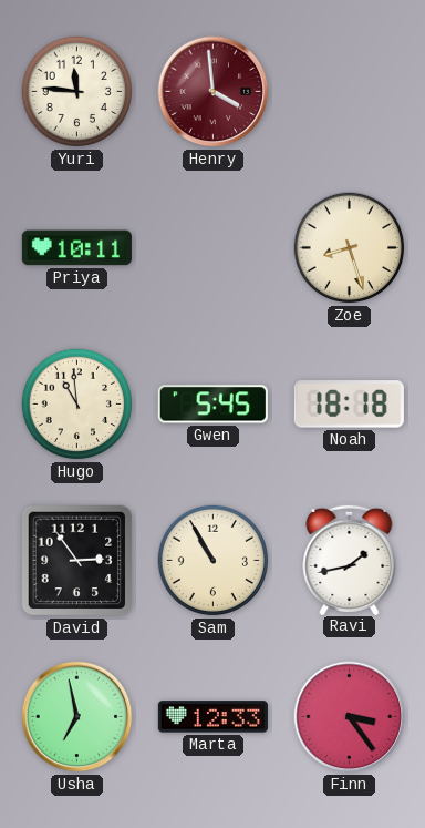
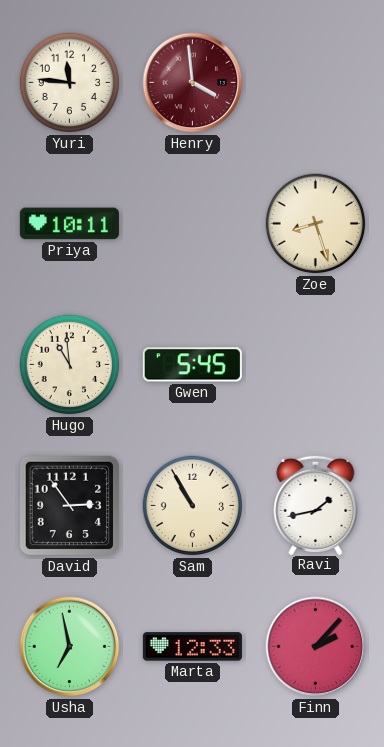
Noah: 18:18 -> none (349, 405)
Finn: 3:24 -> 2:07 (316, 647)
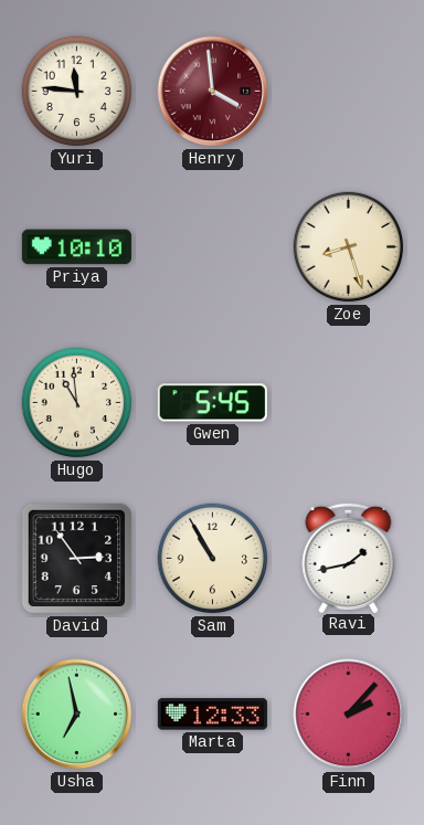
Priya: 10:11 -> 10:10 (76, 247)
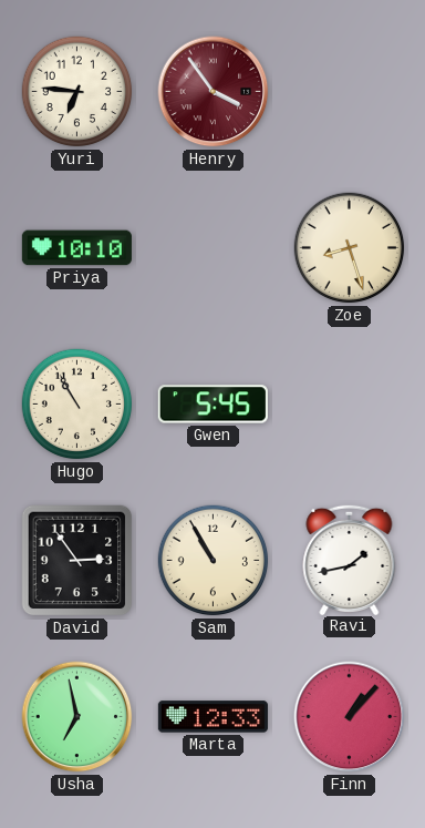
Yuri: 11:46 -> 6:46 (77, 92)
Henry: 3:59 -> 3:54 (214, 92)
Hugo: 10:59 -> 10:55 (77, 405)
Finn: 2:07 -> 1:07 (350, 717)
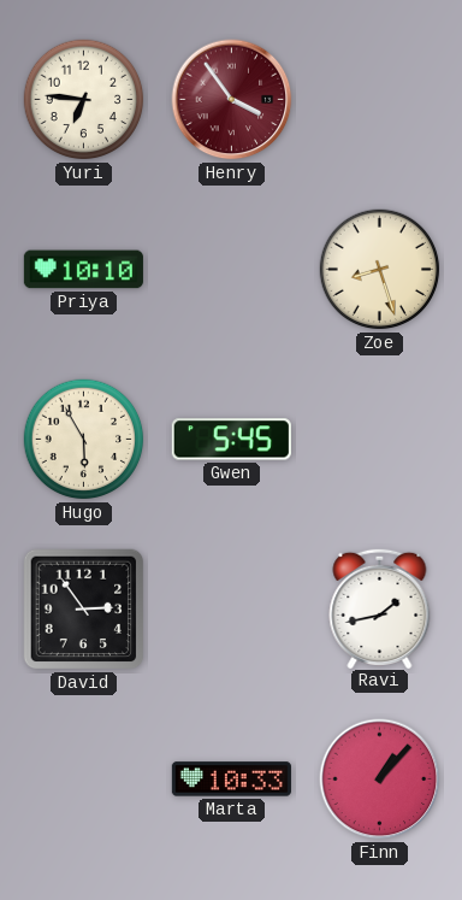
Hugo: 10:55 -> 5:55 (84, 440)
Sam: 10:55 -> none (214, 561)
Usha: 6:58 -> none (77, 717)
Marta: 12:33 -> 10:33 (231, 780)
